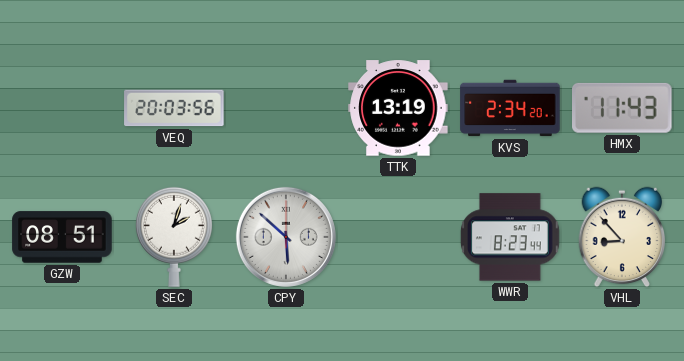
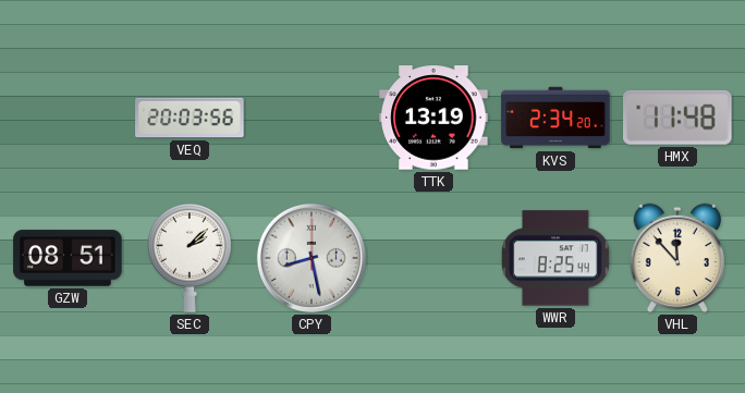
HMX: 11:43 -> 11:48 (679, 118)
SEC: 2:03 -> 2:08 (190, 258)
CPY: 5:52 -> 8:28 (312, 258)
WWR: 8:23 -> 8:25 (555, 258)
VHL: 8:53 -> 11:53 (677, 258)
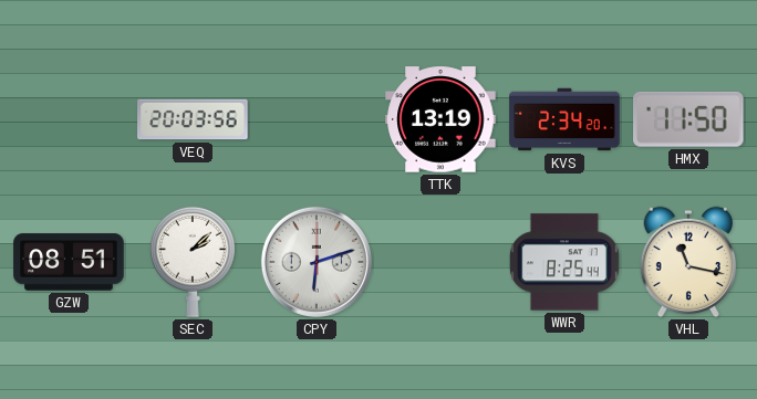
HMX: 11:48 -> 11:50 (689, 119)
CPY: 8:28 -> 6:12 (317, 262)
VHL: 11:53 -> 11:17 (688, 262)
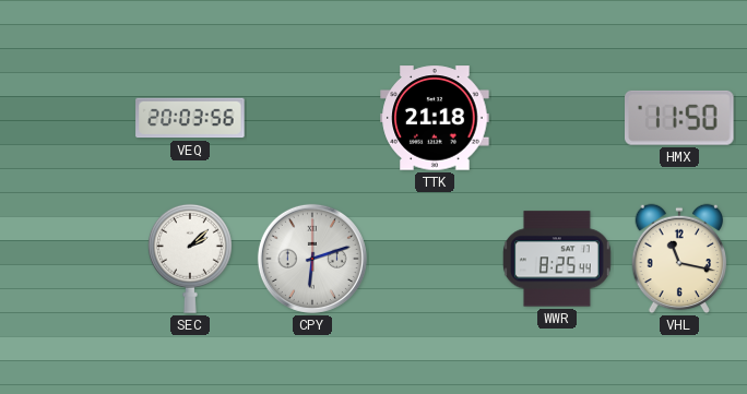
TTK: 13:19 -> 21:18 (435, 118)
KVS: 2:34 -> none (564, 119)
GZW: 08:51 -> none (69, 262)
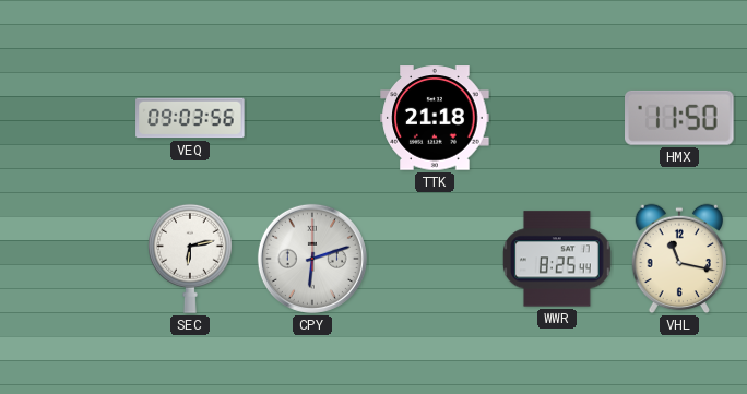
VEQ: 20:03 -> 09:03 (190, 118)
SEC: 2:08 -> 6:13 (190, 259)
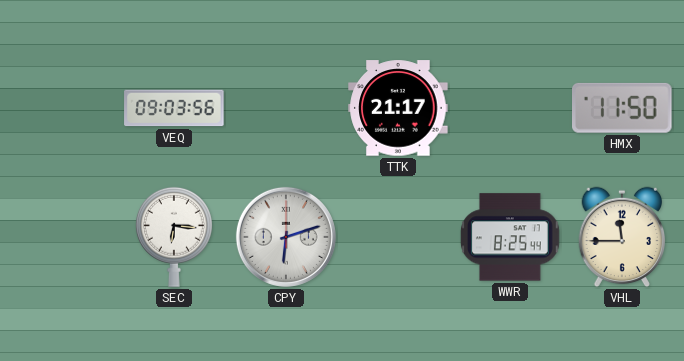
TTK: 21:18 -> 21:17 (398, 108)
SEC: 6:13 -> 6:16 (174, 237)
VHL: 11:17 -> 11:45 (622, 237)
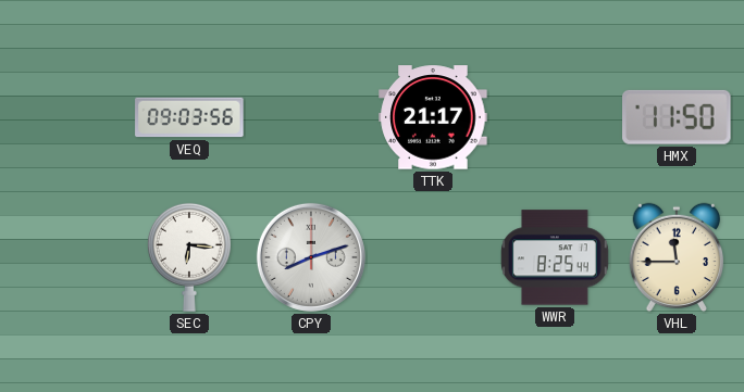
CPY: 6:12 -> 8:12 (311, 257)
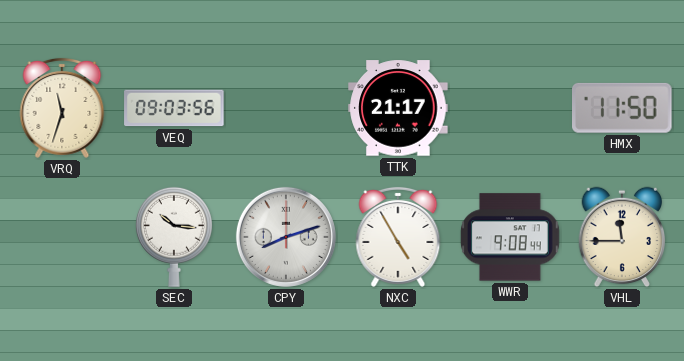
VRQ: none -> 11:33 (62, 108)
SEC: 6:16 -> 10:16 (174, 237)
NXC: none -> 4:55 (398, 237)
WWR: 8:25 -> 9:08 (510, 237)
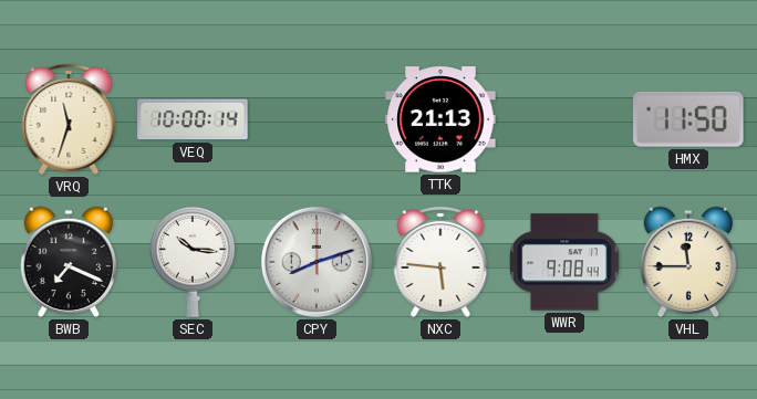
VEQ: 09:03 -> 10:00 (193, 119)
TTK: 21:17 -> 21:13 (440, 119)
BWB: none -> 7:19 (69, 262)
NXC: 4:55 -> 5:46 (440, 262)
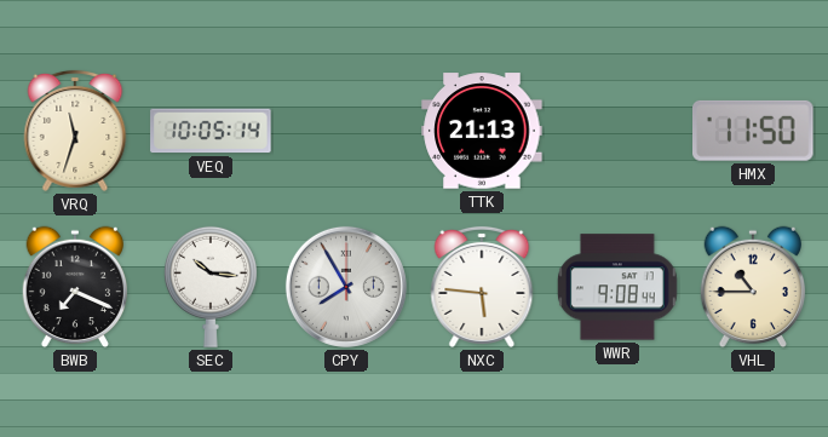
VEQ: 10:00 -> 10:05 (211, 131)
CPY: 8:12 -> 7:55 (346, 287)
VHL: 11:45 -> 10:45 (753, 287)
